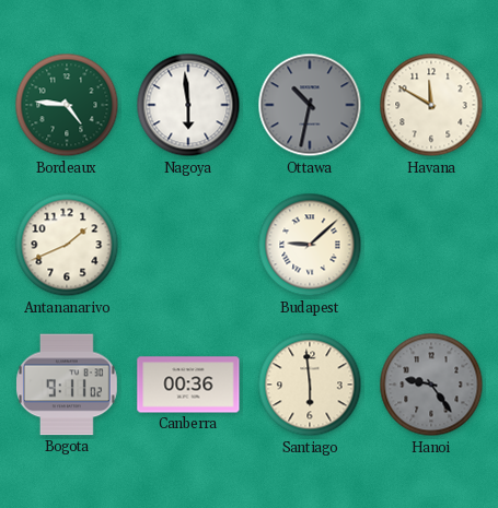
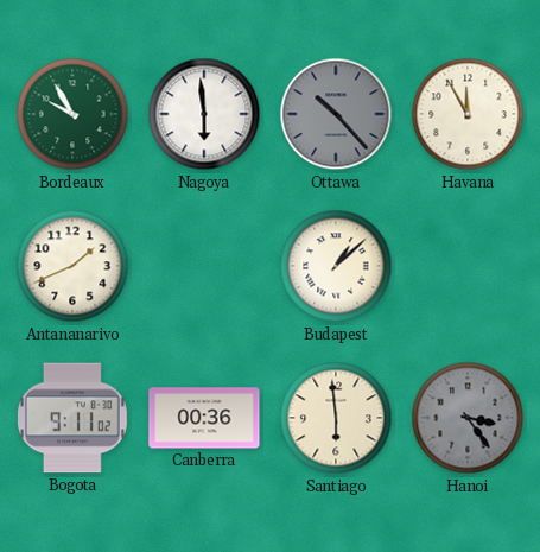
Bordeaux: 4:46 -> 9:55 (72, 114)
Ottawa: 10:32 -> 10:23 (336, 114)
Havana: 11:50 -> 11:55 (468, 114)
Budapest: 9:08 -> 1:08 (336, 266)
Hanoi: 9:24 -> 3:24 (468, 418)
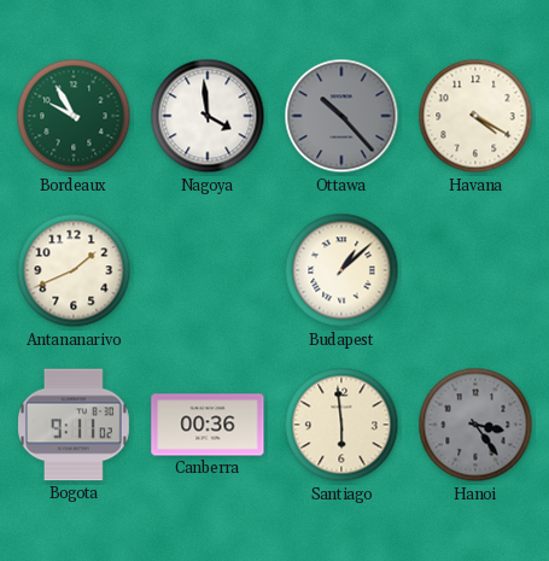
Nagoya: 5:59 -> 3:59 (208, 116)
Havana: 11:55 -> 4:20 (475, 116)
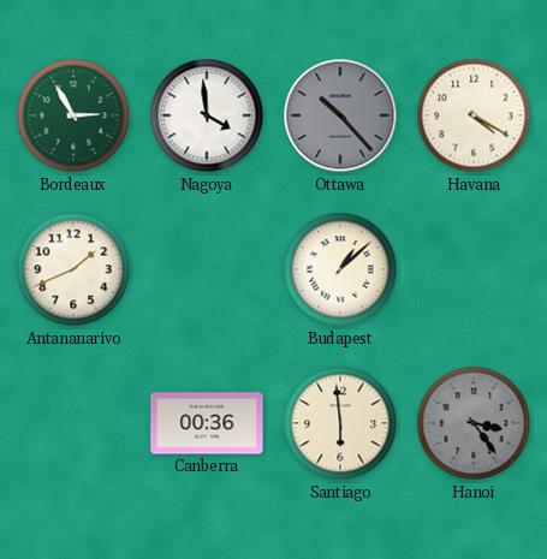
Bordeaux: 9:55 -> 2:55 (73, 115)
Bogota: 9:11 -> none (75, 425)
